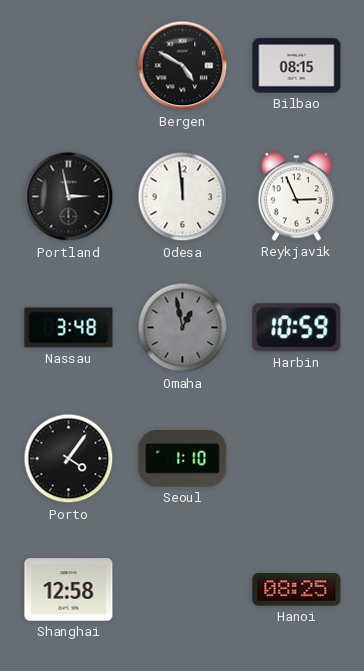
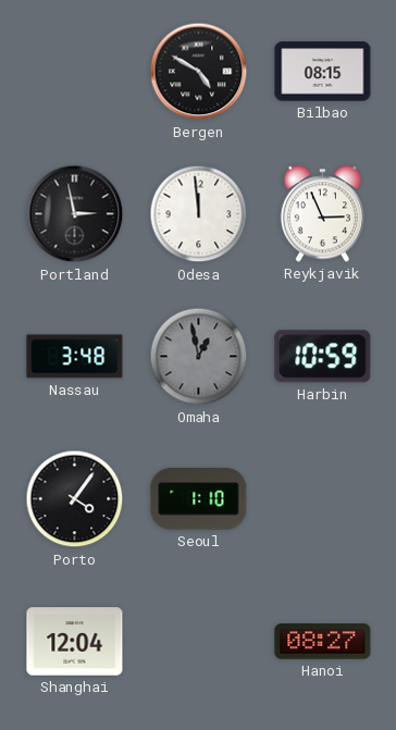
Shanghai: 12:58 -> 12:04 (75, 642)
Hanoi: 08:25 -> 08:27 (323, 642)
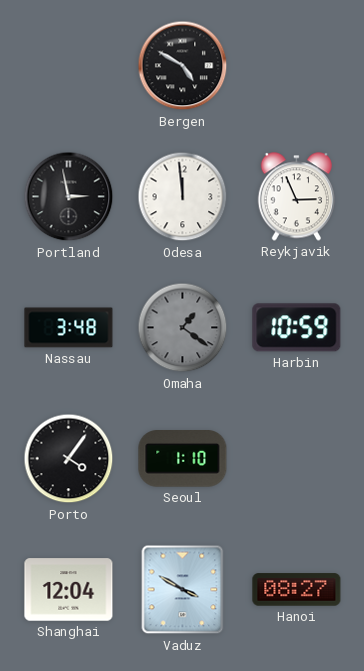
Bilbao: 08:15 -> none (323, 72)
Omaha: 12:58 -> 1:21 (183, 328)
Vaduz: none -> 3:50 (183, 590)
